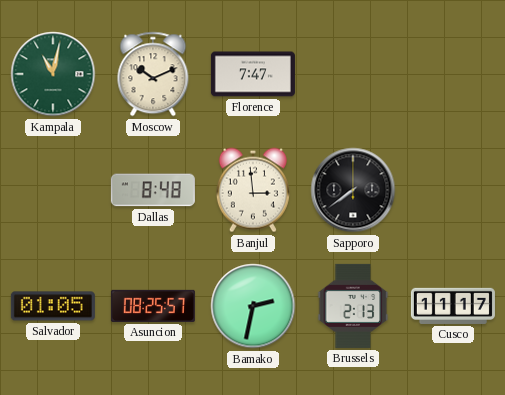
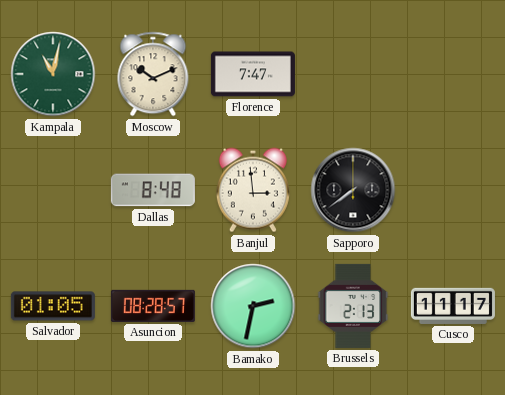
Asuncion: 08:25 -> 08:28 (153, 306)
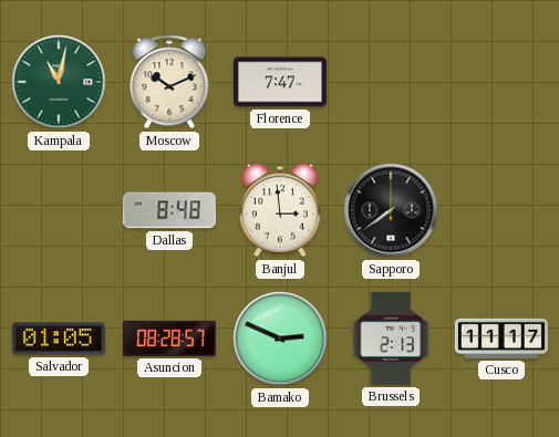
Bamako: 2:32 -> 2:49 (280, 339)
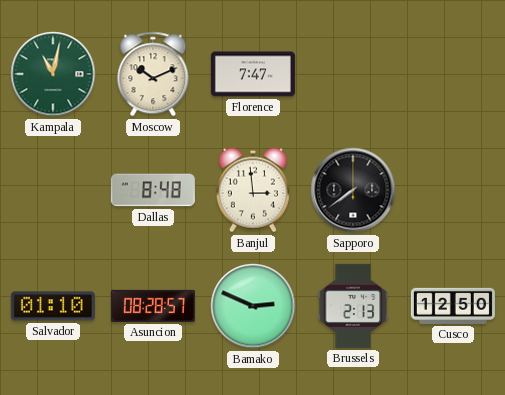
Salvador: 01:05 -> 01:10 (53, 306)
Cusco: 11:17 -> 12:50 (453, 306)
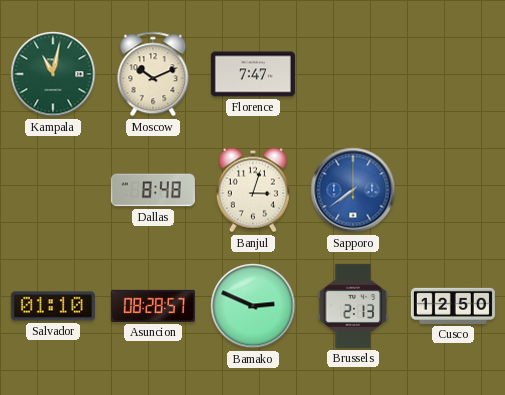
Banjul: 2:59 -> 3:03 (253, 190)
Sapporo dial: black -> blue (353, 190)
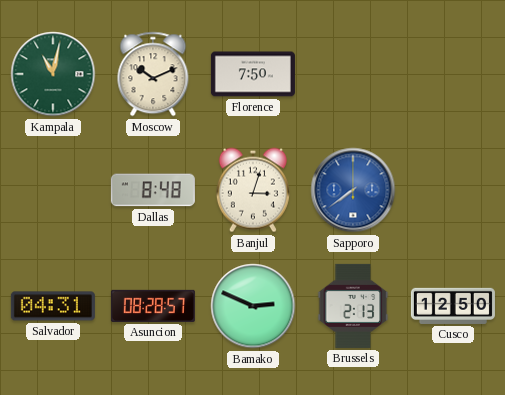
Florence: 7:47 -> 7:50 (253, 74)
Salvador: 01:10 -> 04:31 (53, 306)
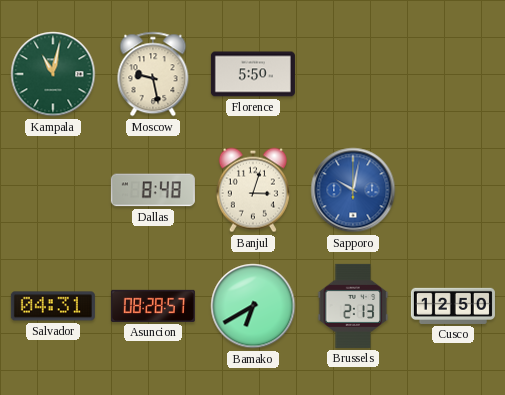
Moscow: 10:11 -> 9:28 (153, 74)
Florence: 7:50 -> 5:50 (253, 74)
Sapporo: 7:39 -> 10:02 (353, 190)
Bamako: 2:49 -> 6:40 (253, 306)
